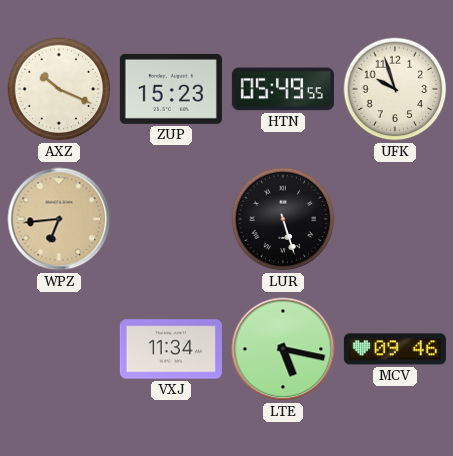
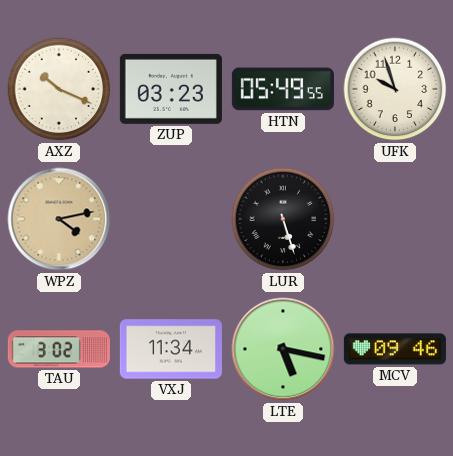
ZUP: 15:23 -> 03:23 (171, 89)
WPZ: 6:44 -> 4:13 (59, 219)
TAU: none -> 3:02 (59, 349)
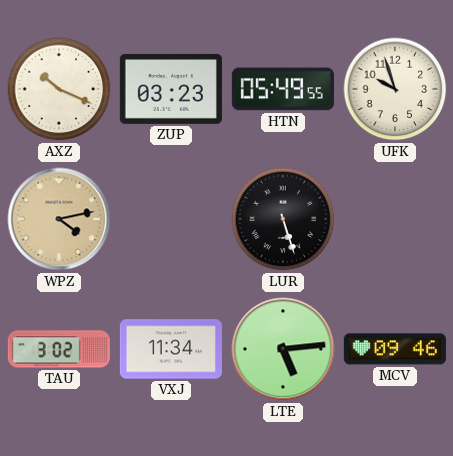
LTE: 5:17 -> 5:14 (283, 349)
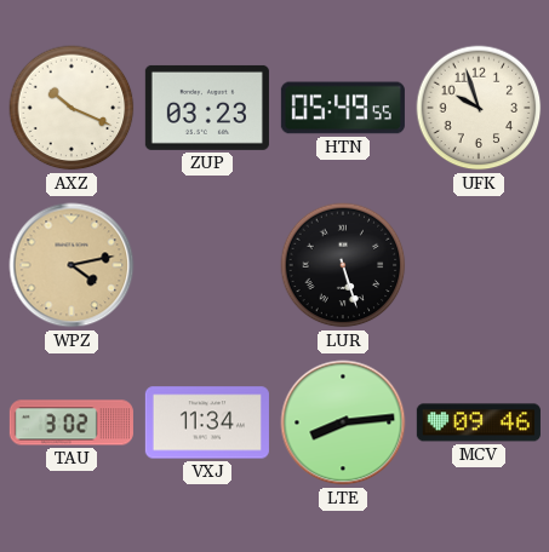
LTE: 5:14 -> 8:14 (343, 422)
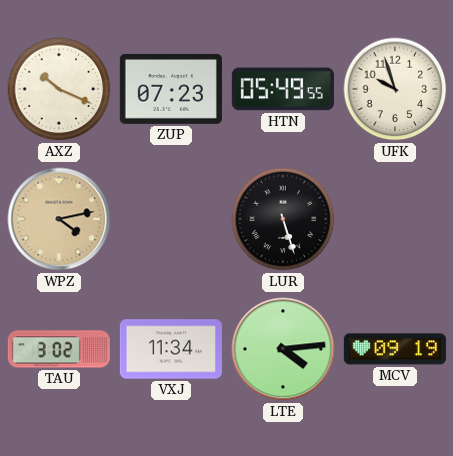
ZUP: 03:23 -> 07:23 (171, 89)
LTE: 8:14 -> 4:14 (283, 349)
MCV: 09:46 -> 09:19 (395, 349)
